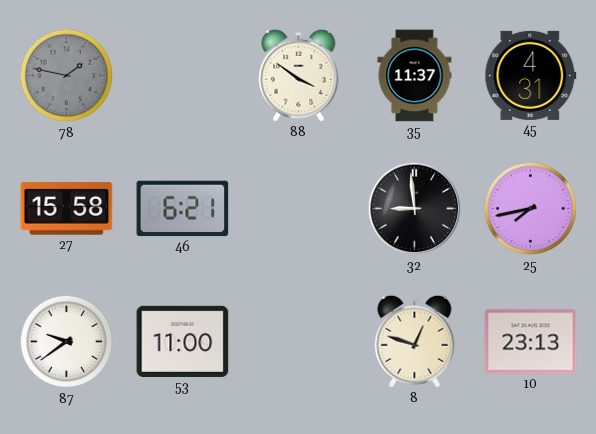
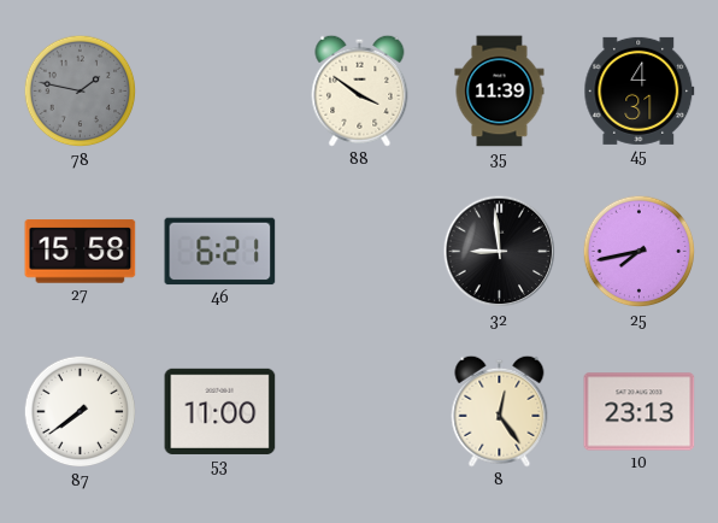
35: 11:37 -> 11:39 (500, 92)
87: 9:39 -> 7:39 (81, 412)
8: 12:48 -> 12:24 (500, 411)
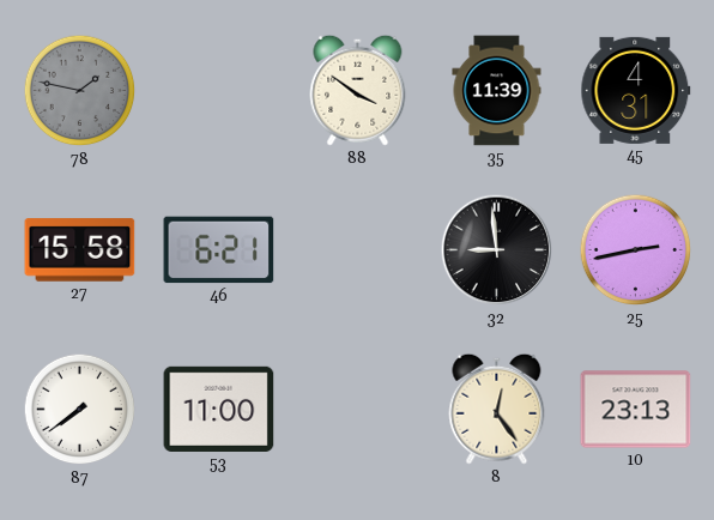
25: 7:43 -> 2:43 (636, 250)
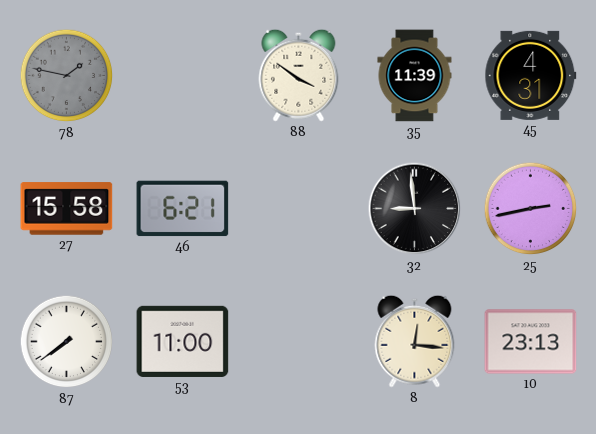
8: 12:24 -> 12:16 (415, 341)
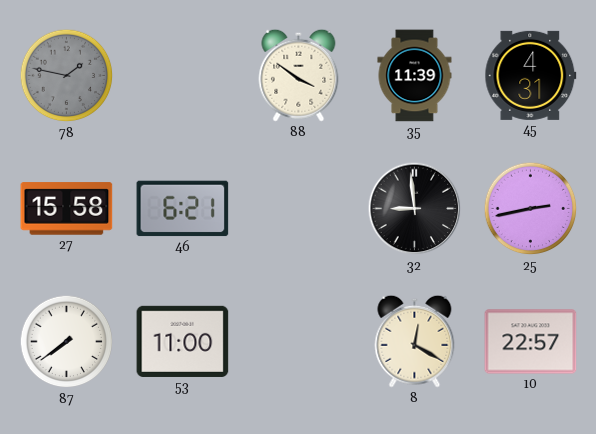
8: 12:16 -> 12:20 (415, 341)
10: 23:13 -> 22:57 (531, 342)
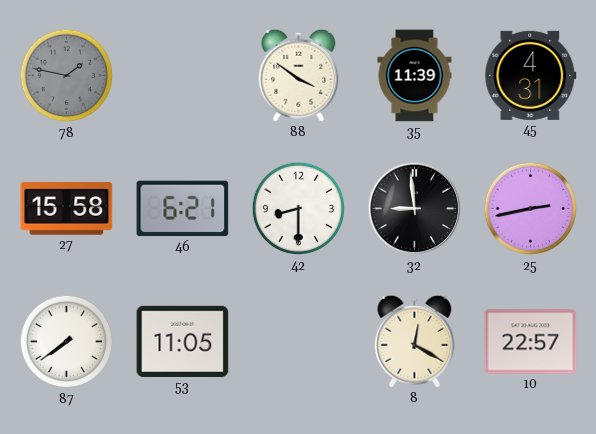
42: none -> 8:30 (299, 209)
53: 11:00 -> 11:05 (183, 341)
